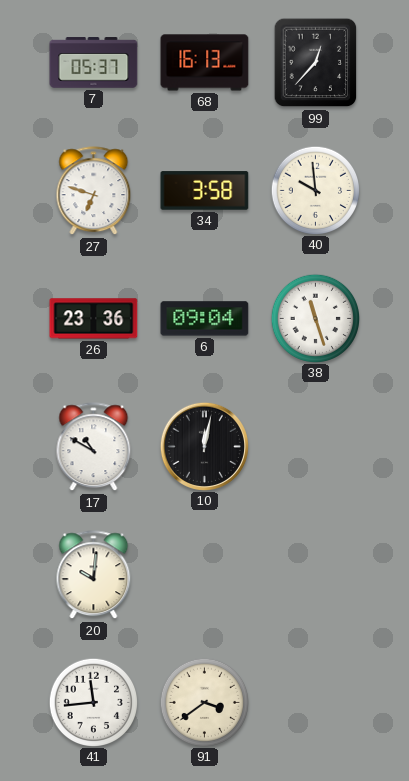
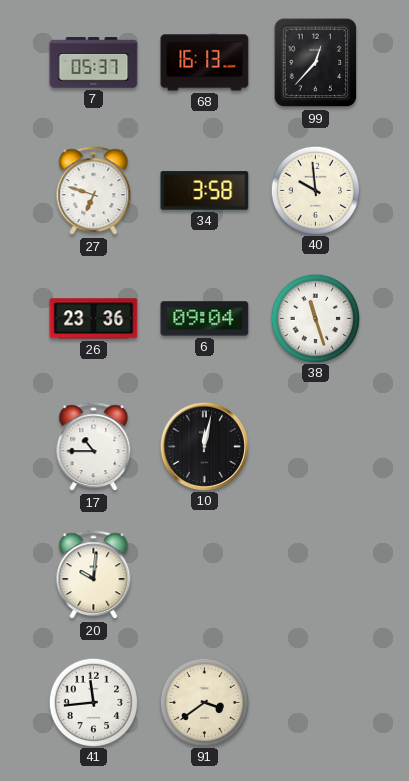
17: 10:50 -> 10:45 (94, 447)
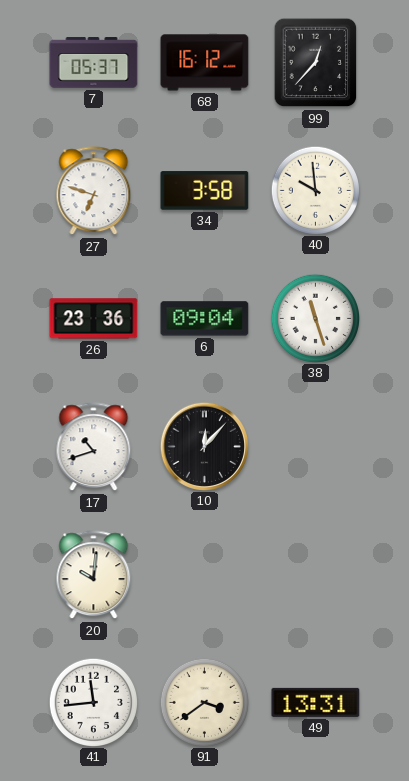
68: 16:13 -> 16:12 (205, 63)
17: 10:45 -> 10:42 (94, 447)
10: 12:02 -> 12:07 (204, 446)
49: none -> 13:31 (316, 702)
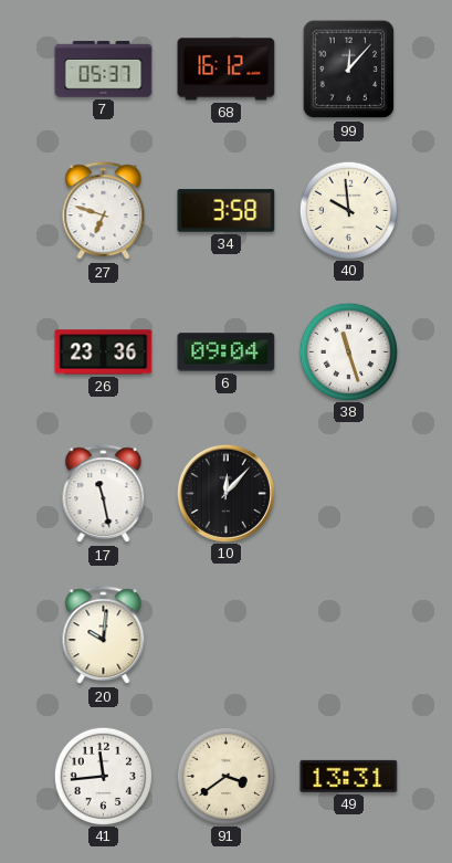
99: 12:37 -> 12:07 (349, 70)
17: 10:42 -> 11:28 (104, 494)
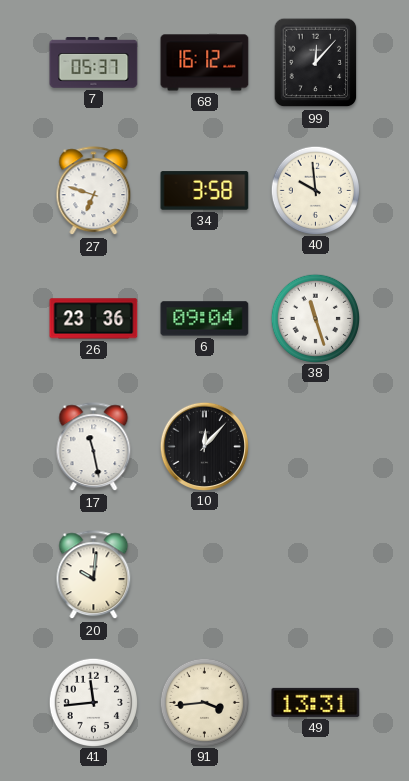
91: 3:39 -> 3:44 (204, 702)
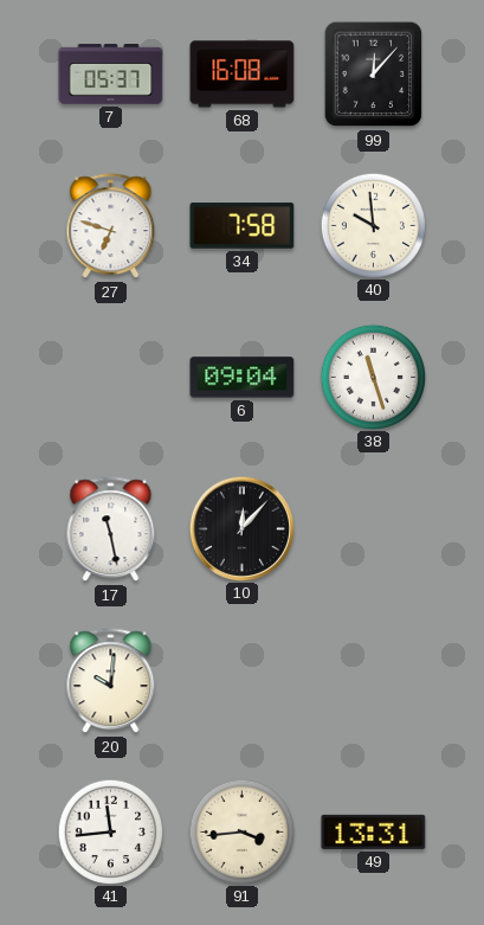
68: 16:12 -> 16:08 (243, 75)
34: 3:58 -> 7:58 (243, 226)
26: 23:36 -> none (94, 319)
